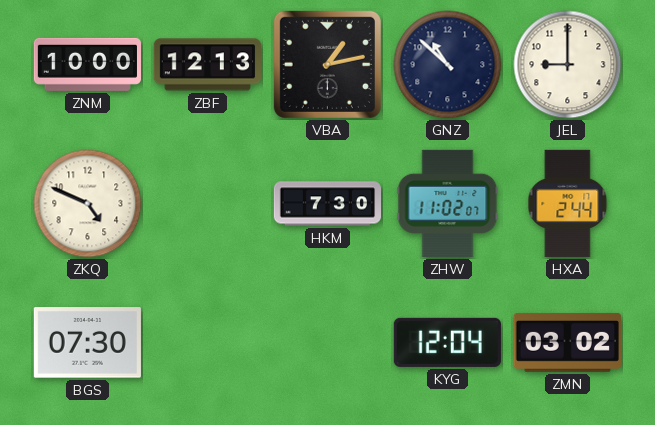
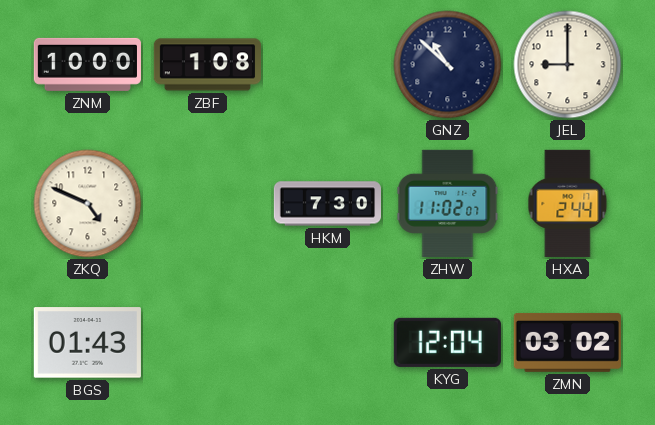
ZBF: 12:13 -> 1:08 (207, 65)
VBA: 1:13 -> none (327, 64)
BGS: 07:30 -> 01:43 (87, 343)
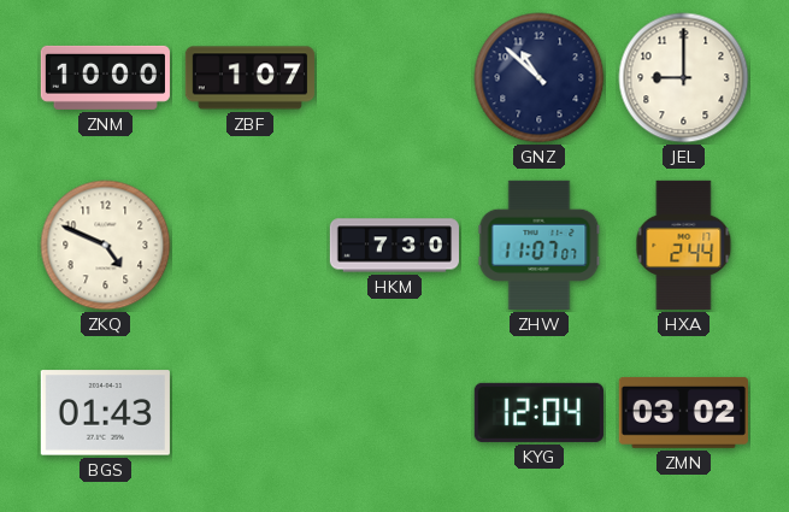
ZBF: 1:08 -> 1:07 (249, 78)
ZHW: 11:02 -> 11:07 (540, 245)
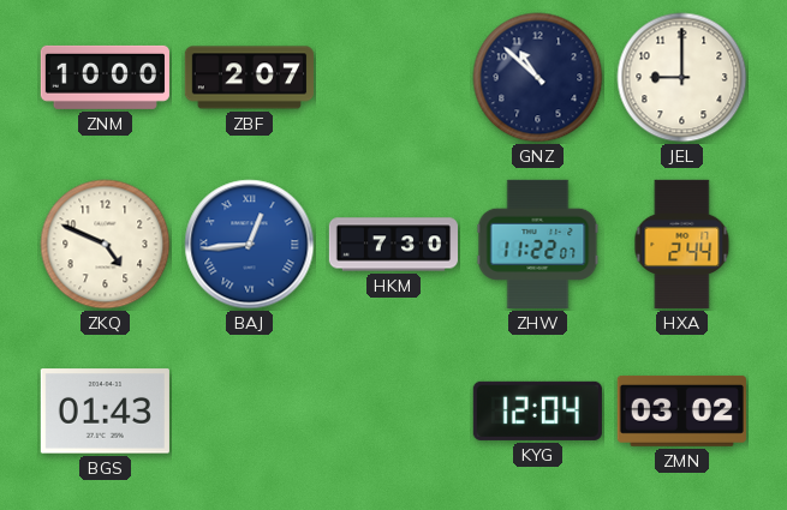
ZBF: 1:07 -> 2:07 (249, 78)
BAJ: none -> 12:44 (250, 245)
ZHW: 11:07 -> 11:22 (538, 244)
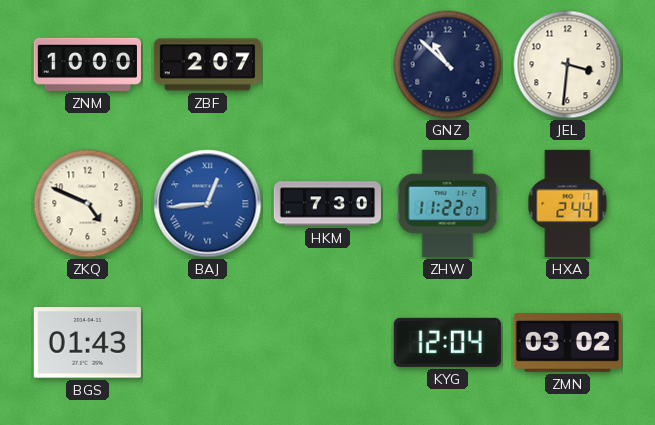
JEL: 9:00 -> 3:31 (568, 65)
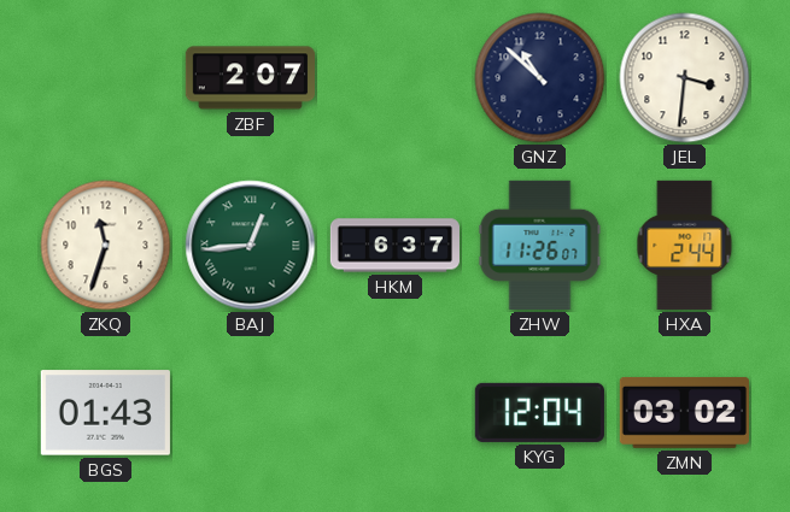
ZNM: 10:00 -> none (87, 64)
ZKQ: 4:49 -> 11:33 (106, 246)
BAJ dial: blue -> green (251, 246)
HKM: 7:30 -> 6:37 (394, 246)
ZHW: 11:22 -> 11:26 (540, 245)
